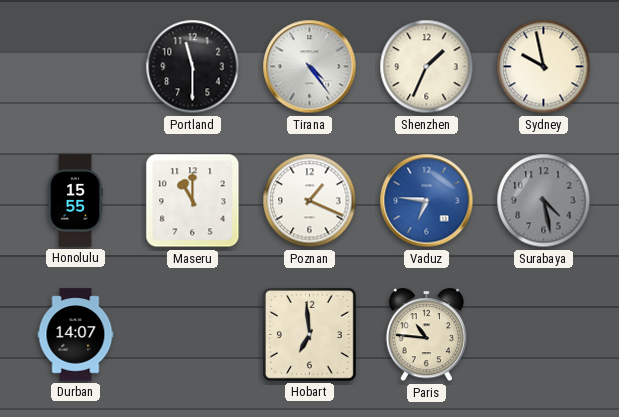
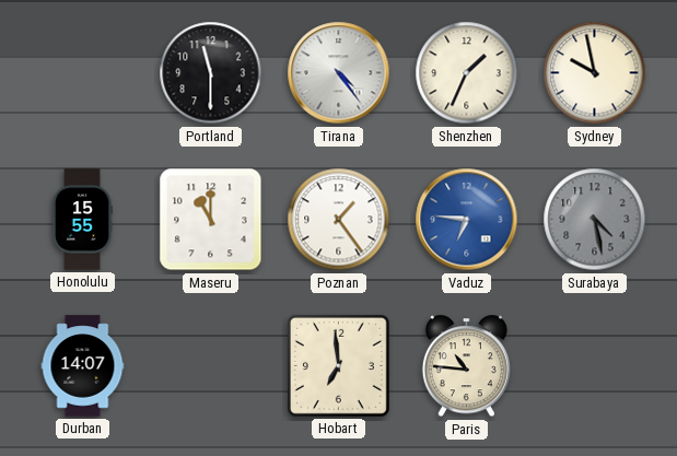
Poznan: 1:19 -> 1:24 (339, 220)
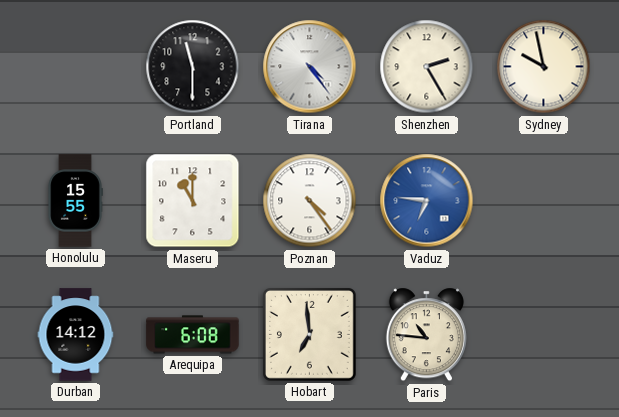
Shenzhen: 1:34 -> 2:25 (427, 67)
Poznan: 1:24 -> 4:24 (310, 201)
Surabaya: 4:28 -> none (595, 220)
Durban: 14:07 -> 14:12 (76, 335)
Arequipa: none -> 6:08 (193, 335)
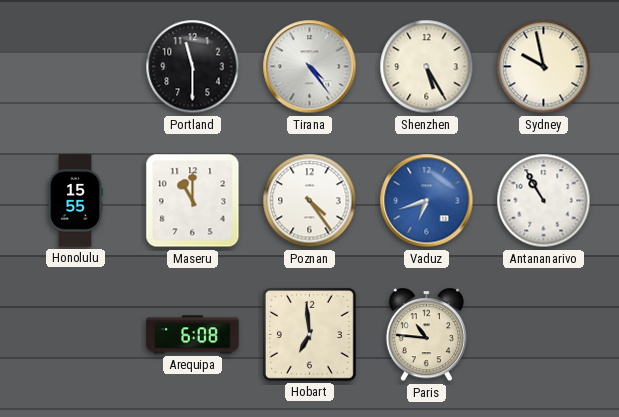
Shenzhen: 2:25 -> 5:25 (427, 67)
Vaduz: 6:46 -> 6:42 (427, 201)
Antananarivo: none -> 10:55 (544, 201)
Durban: 14:12 -> none (76, 335)
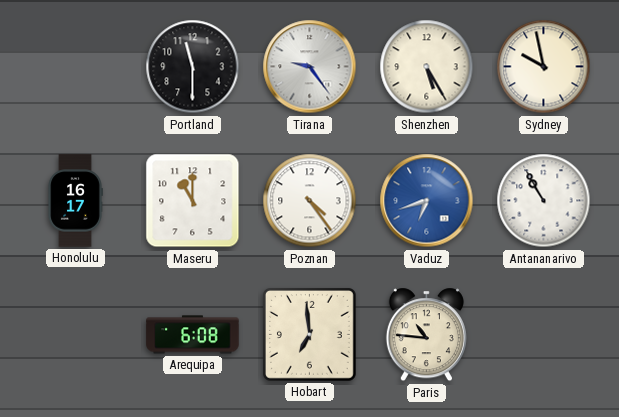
Tirana: 4:24 -> 9:24 (310, 67)
Honolulu: 15:55 -> 16:17 (75, 201)
